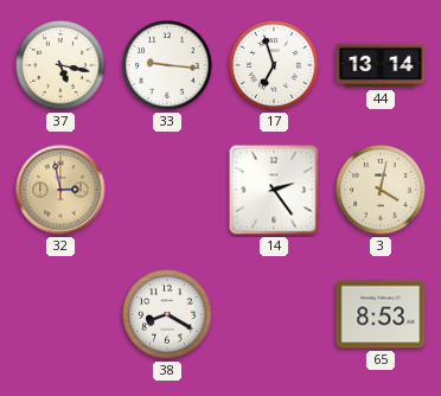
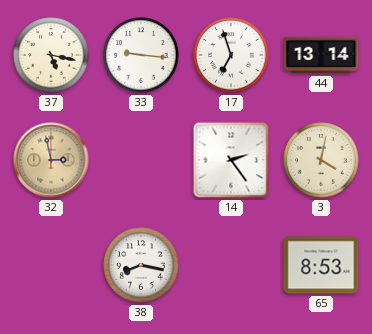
38: 8:20 -> 8:17 (141, 265)
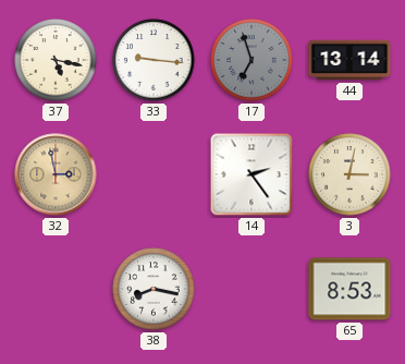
17 dial: white -> grey (251, 60)
3: 4:02 -> 3:02 (349, 174)
